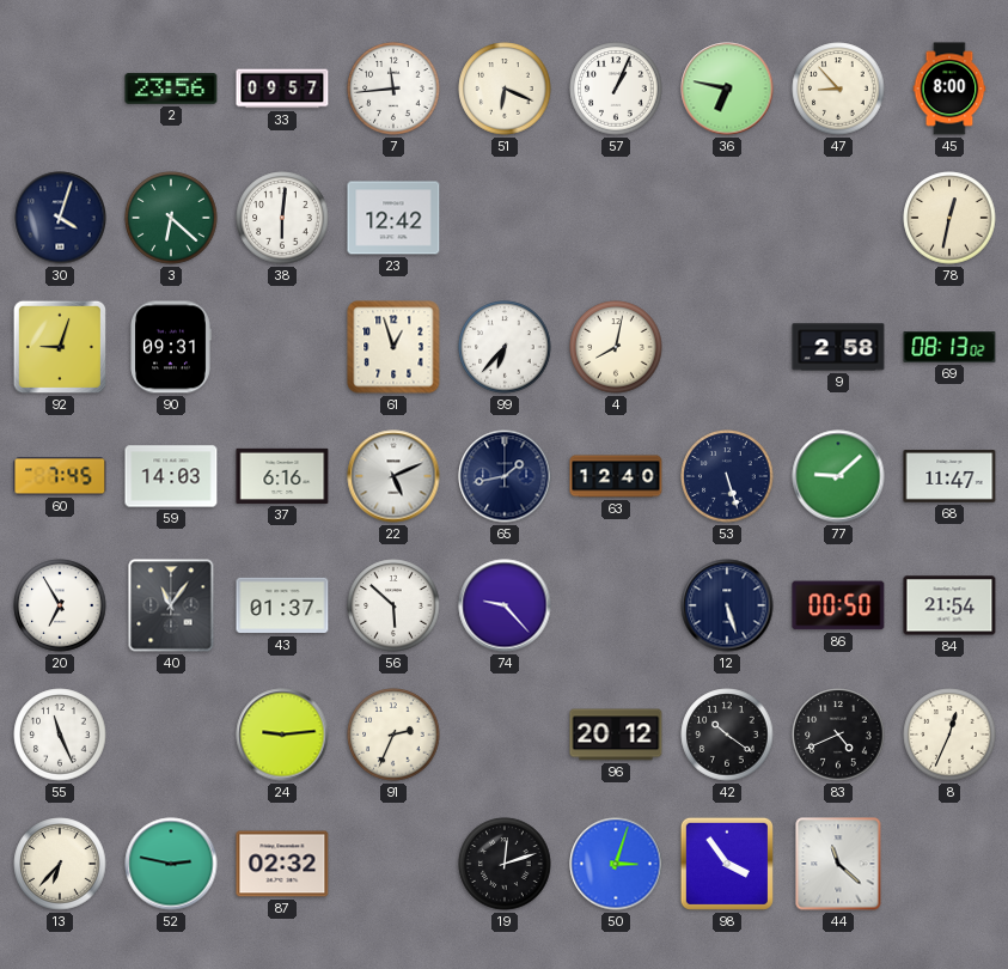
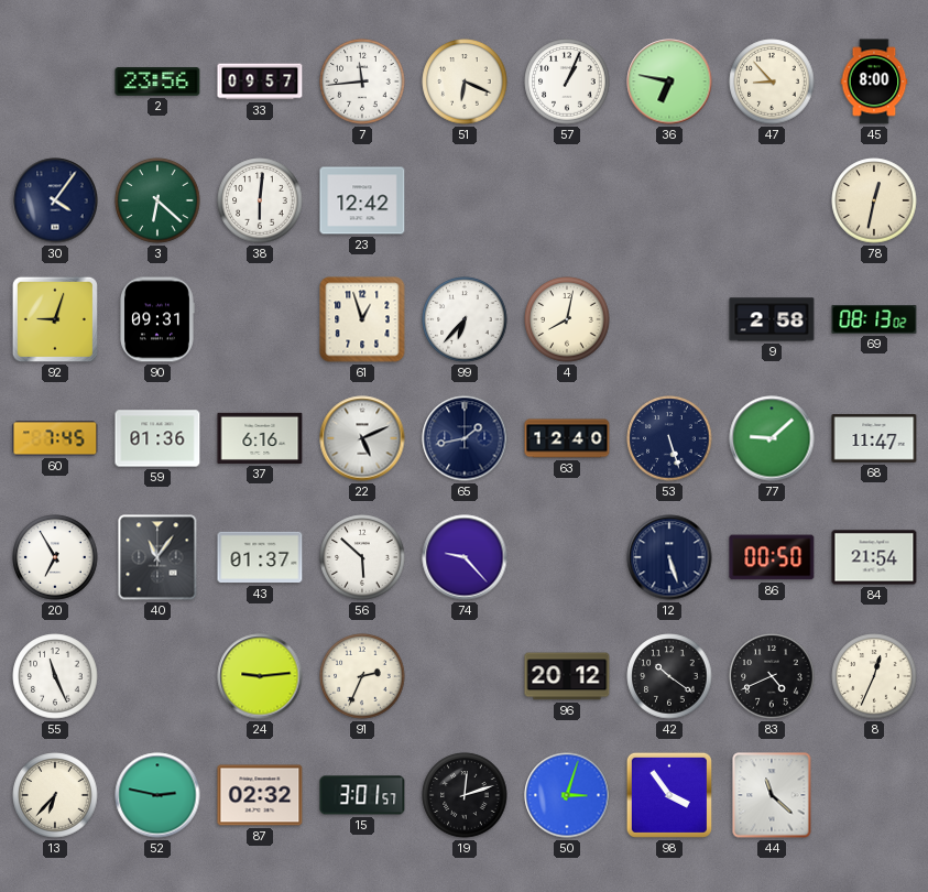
30: 4:03 -> 4:06 (55, 200)
59: 14:03 -> 01:36 (157, 438)
15: none -> 3:01 (362, 795)
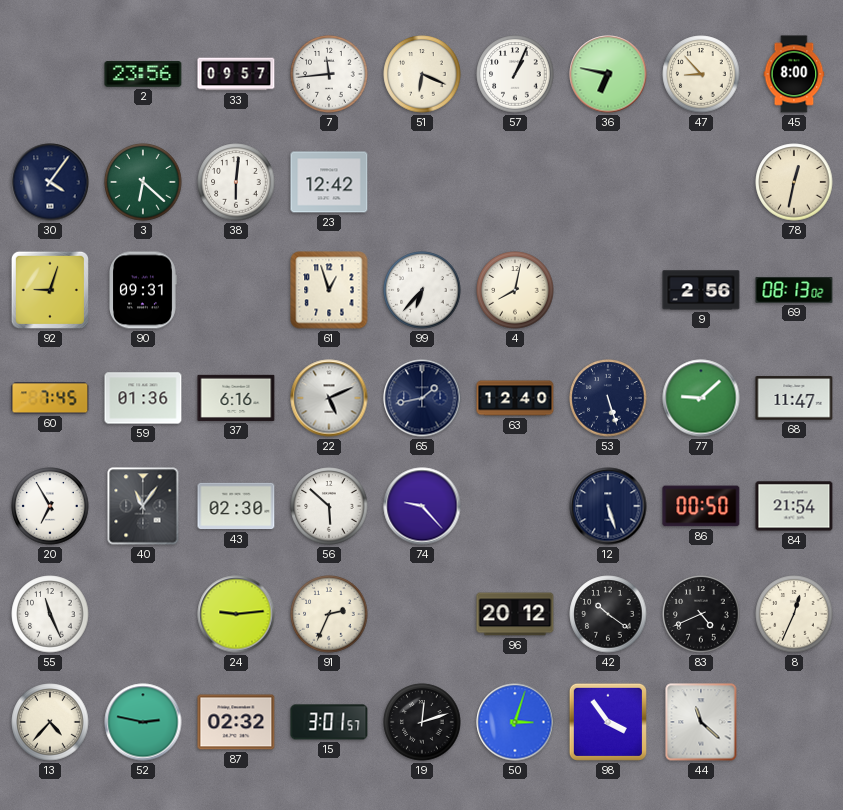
9: 2:58 -> 2:56 (701, 290)
43: 01:37 -> 02:30 (236, 506)
13: 6:37 -> 4:37 (50, 722)
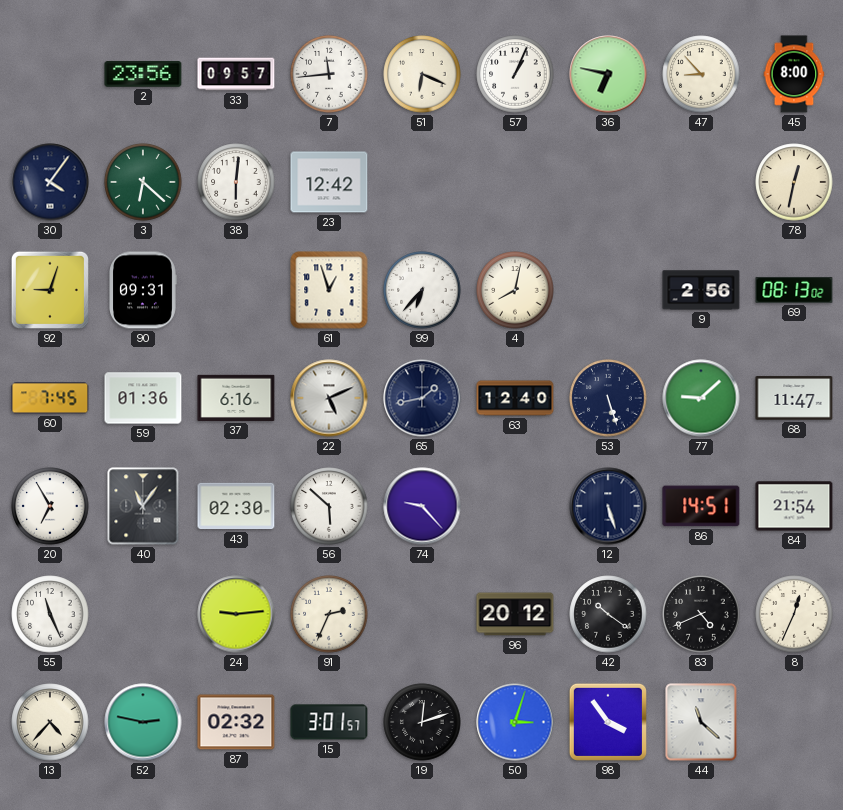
86: 00:50 -> 14:51 (701, 506)
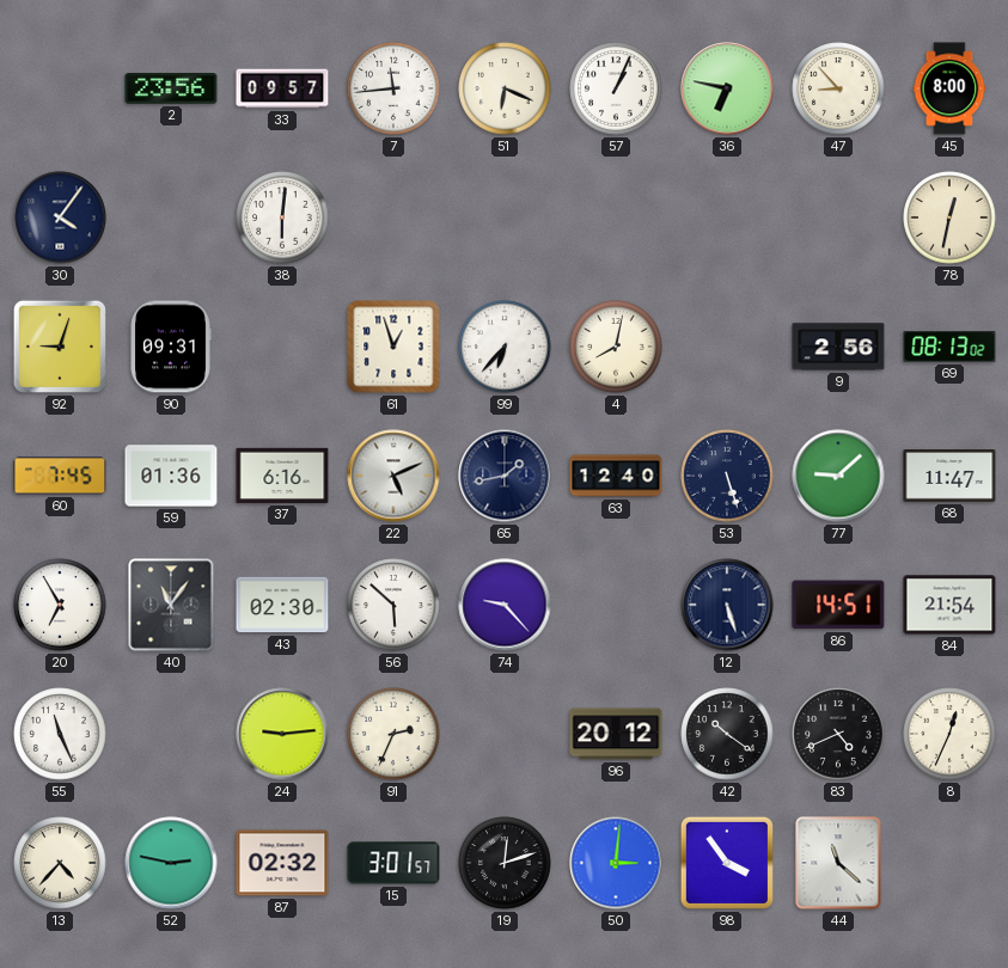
3: 6:22 -> none (143, 182)
23: 12:42 -> none (329, 182)
50: 3:03 -> 3:01 (616, 863)
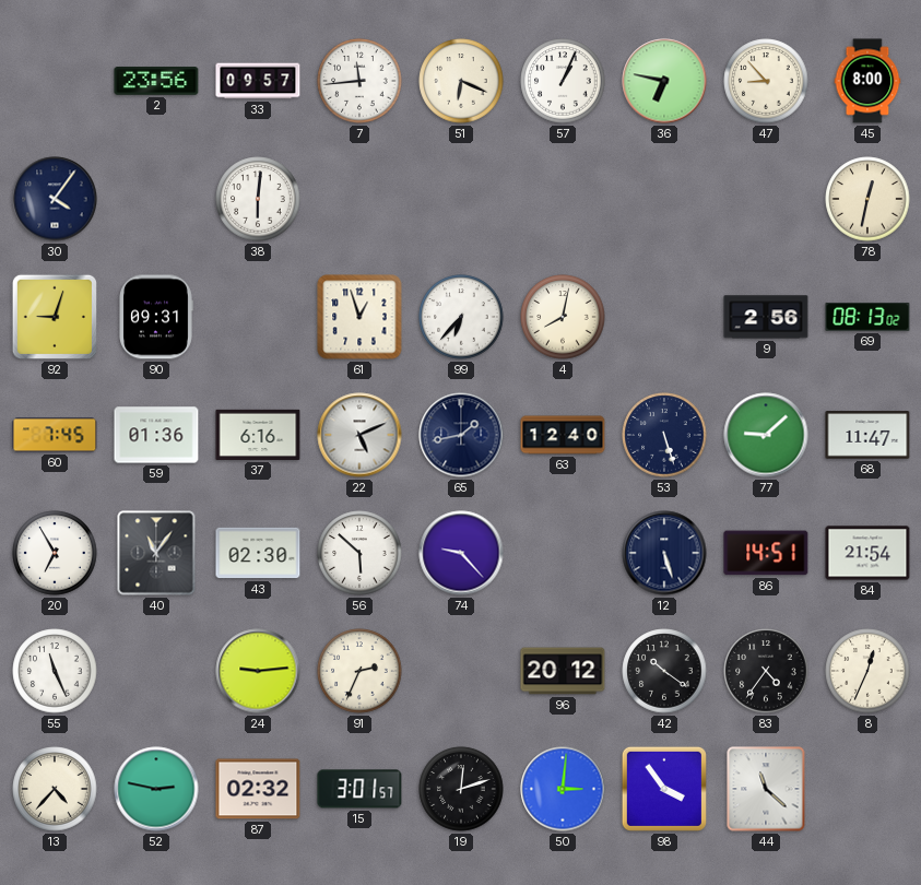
83: 4:41 -> 4:36 (766, 671)
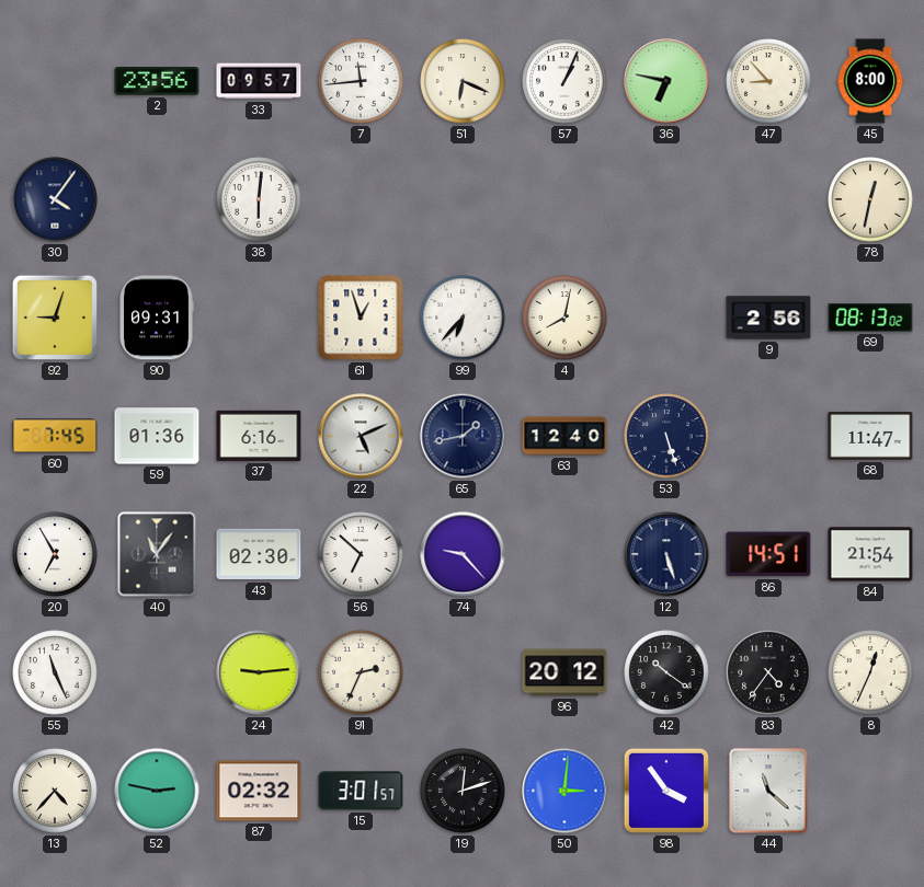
77: 9:08 -> none (766, 435)
56: 5:52 -> 6:52 (361, 554)
